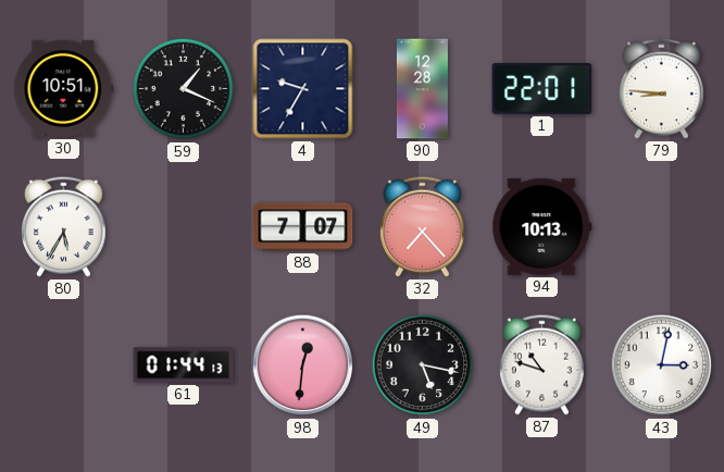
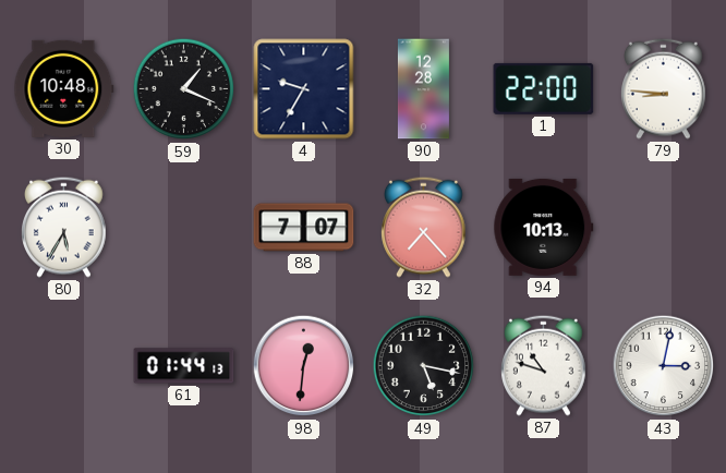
30: 10:51 -> 10:48 (64, 88)
1: 22:01 -> 22:00 (544, 88)
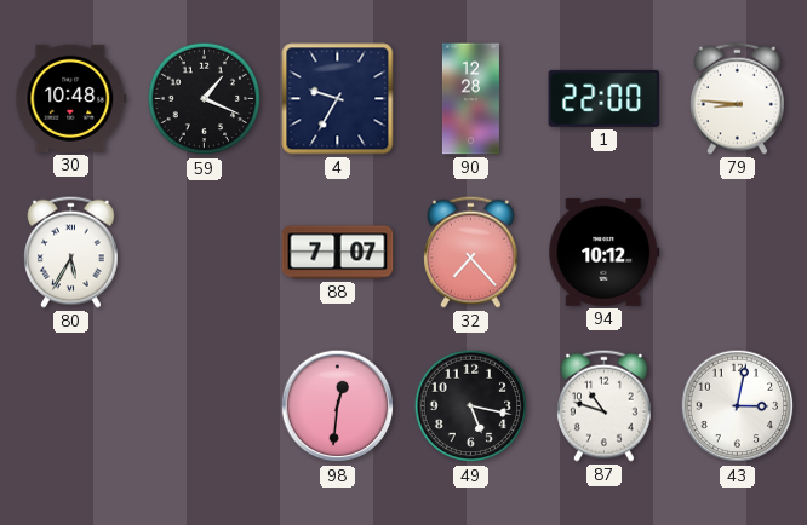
94: 10:13 -> 10:12 (605, 252)
61: 01:44 -> none (184, 366)
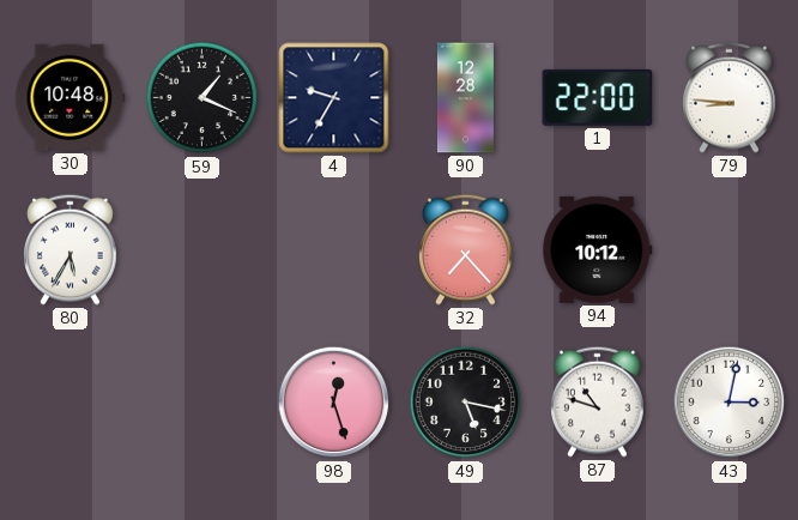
88: 7:07 -> none (338, 253)
98: 12:31 -> 12:27 (334, 403)
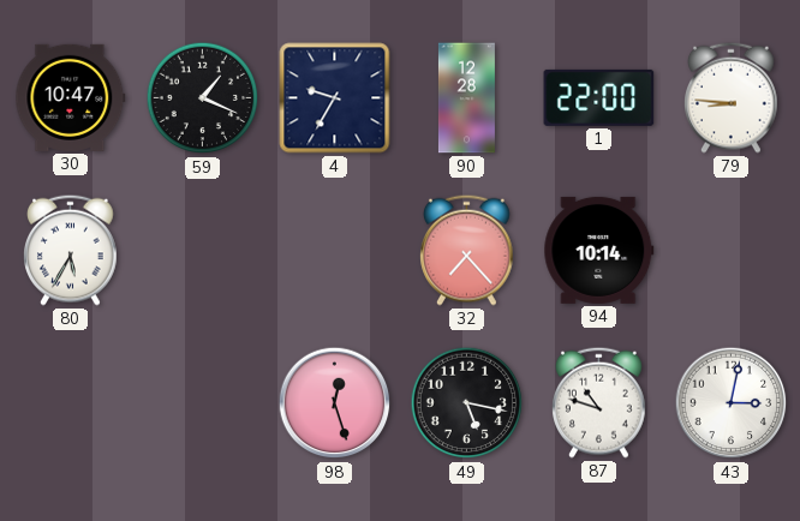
30: 10:48 -> 10:47 (71, 97)
94: 10:12 -> 10:14 (599, 250)
